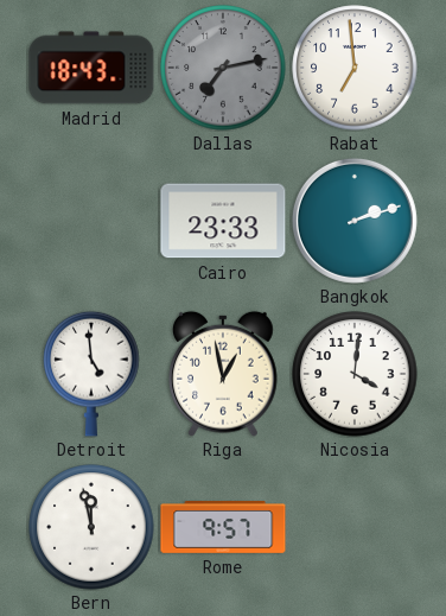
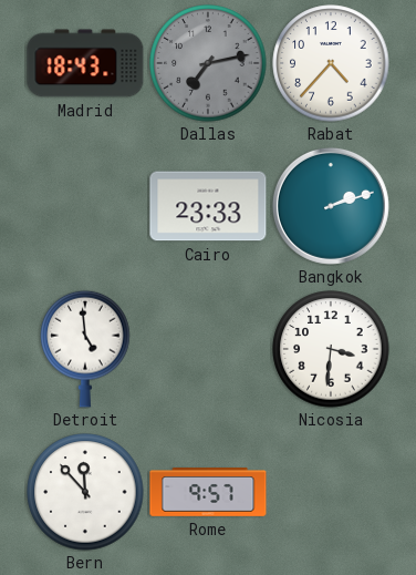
Rabat: 6:59 -> 4:37 (331, 63)
Riga: 12:58 -> none (223, 374)
Nicosia: 4:01 -> 3:31 (331, 349)
Bern: 11:58 -> 11:53 (85, 492)
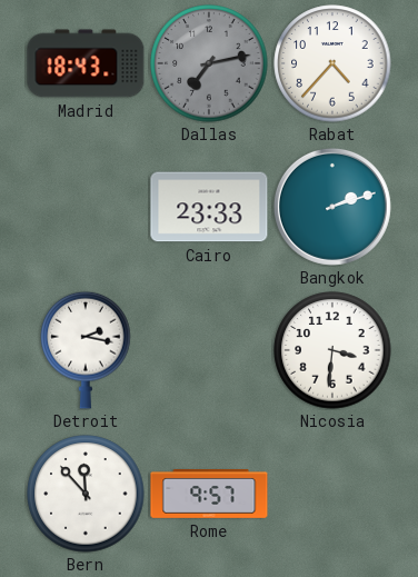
Detroit: 4:59 -> 2:17 (86, 350)
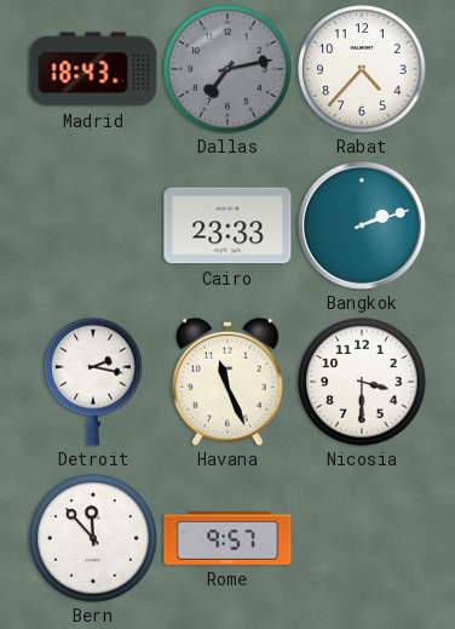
Havana: none -> 11:26 (227, 382)
Nicosia: 3:31 -> 3:30 (362, 382)
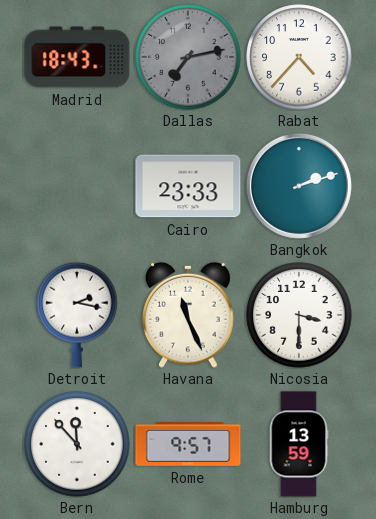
Hamburg: none -> 13:59 (299, 444)
